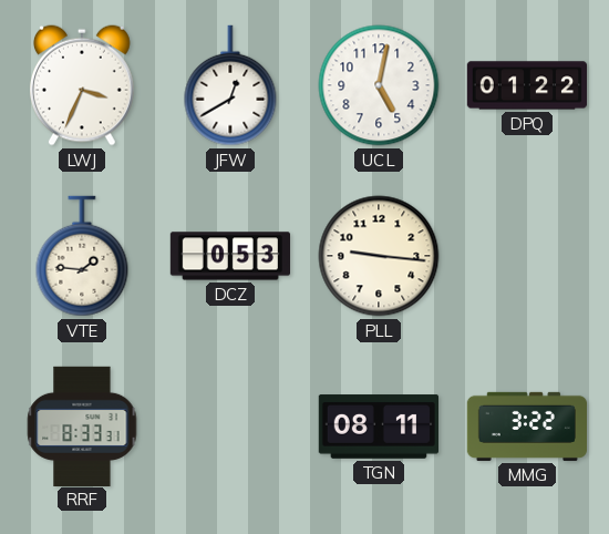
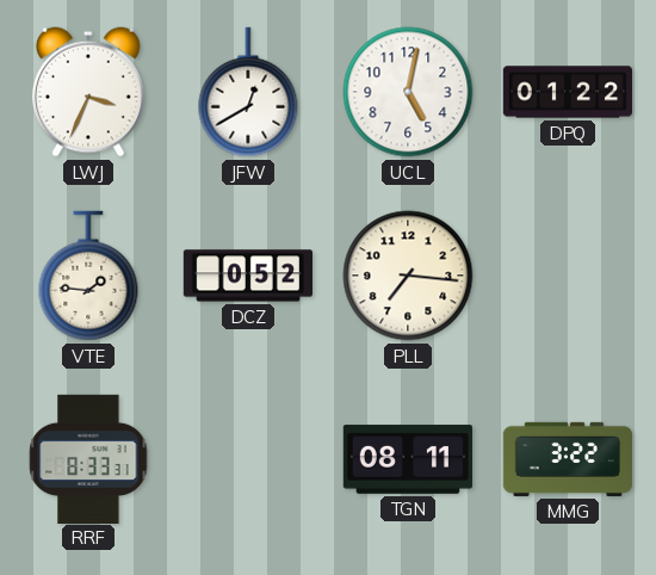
DCZ: 0:53 -> 0:52 (247, 276)
PLL: 9:16 -> 7:16 (408, 276)
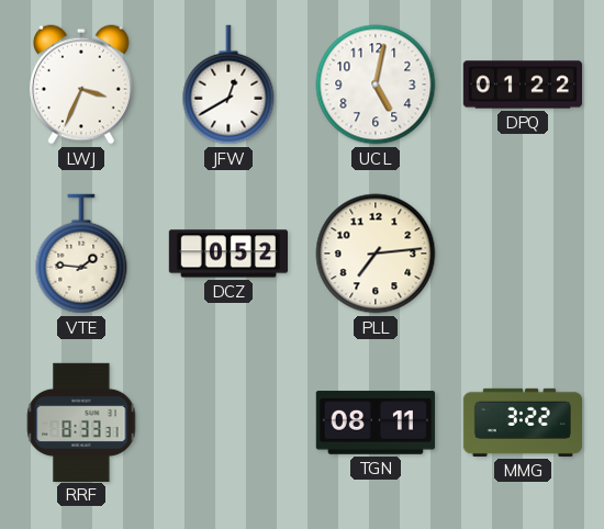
PLL: 7:16 -> 7:14 (376, 254)
